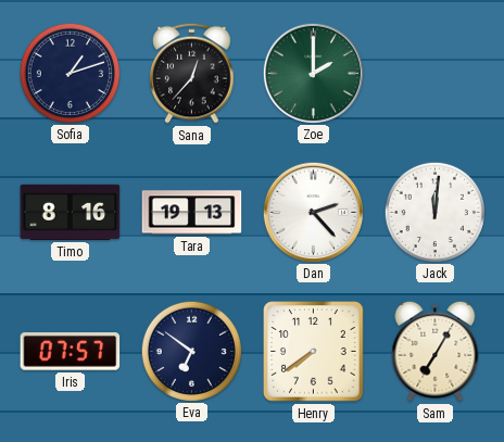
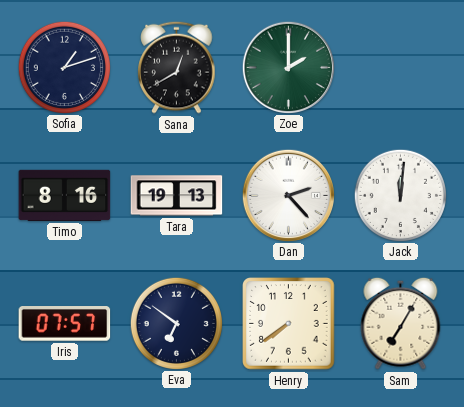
Sana: 12:37 -> 12:40 (177, 67)
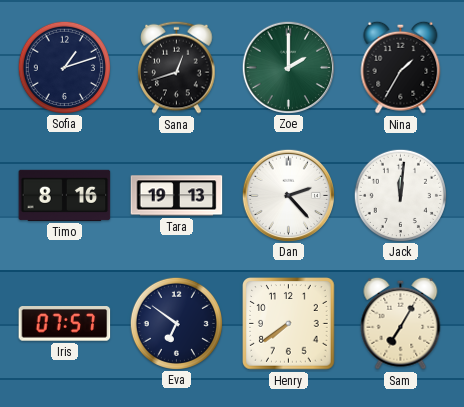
Sana: 12:40 -> 12:42 (177, 67)
Nina: none -> 1:35 (401, 67)
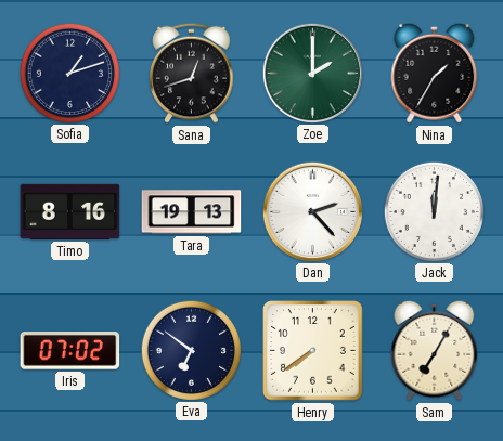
Iris: 07:57 -> 07:02 (70, 351)
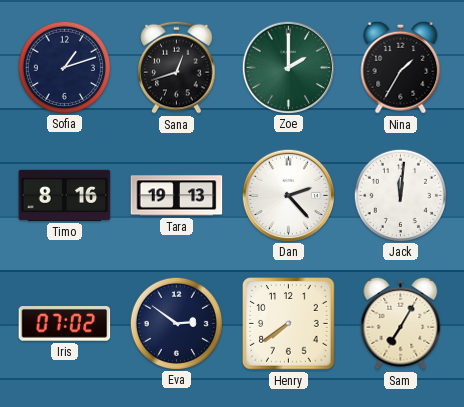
Eva: 6:51 -> 2:51 (176, 323)
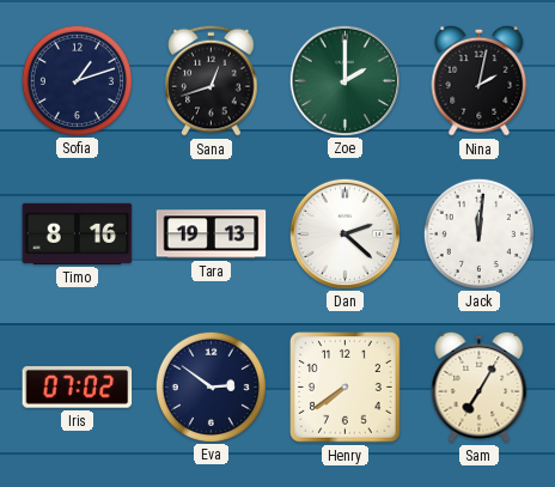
Nina: 1:35 -> 2:02 (480, 80)
Dan: 2:23 -> 2:22 (344, 233)
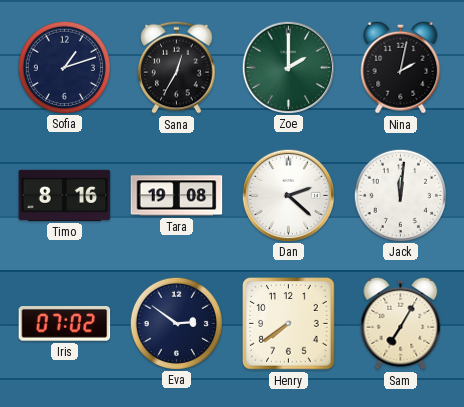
Sana: 12:42 -> 12:35 (177, 67)
Tara: 19:13 -> 19:08 (177, 196)
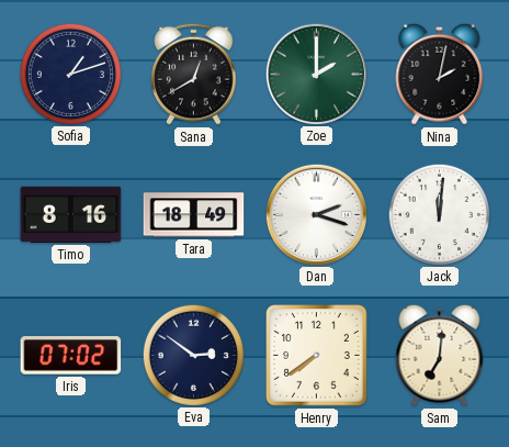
Sana: 12:35 -> 12:40 (194, 74)
Tara: 19:08 -> 18:49 (194, 215)
Dan: 2:22 -> 2:18 (316, 214)
Sam: 7:05 -> 7:01 (440, 355)
